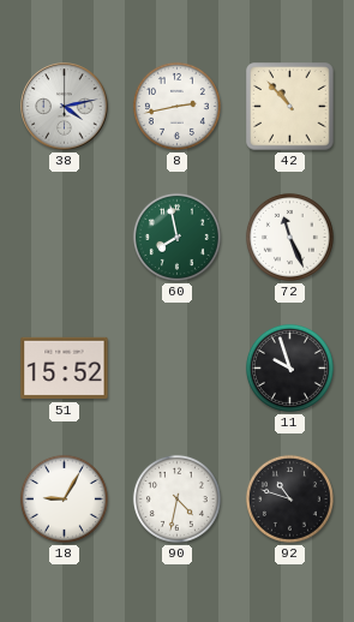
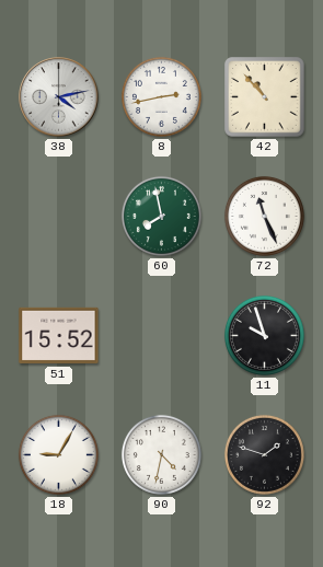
92: 10:48 -> 1:48 (264, 454)
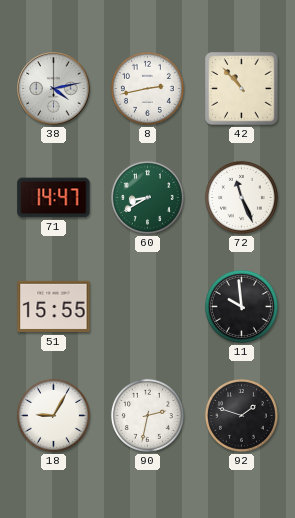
71: none -> 14:47 (54, 198)
60: 7:58 -> 8:40 (147, 197)
51: 15:52 -> 15:55 (54, 307)
11: 9:57 -> 9:59 (241, 306)
90: 4:32 -> 2:32 (147, 415)
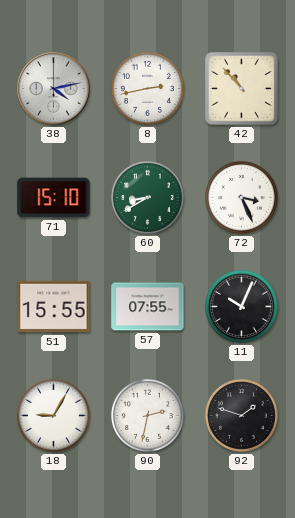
71: 14:47 -> 15:10 (54, 198)
72: 11:26 -> 3:26 (241, 197)
57: none -> 07:55 (148, 307)
11: 9:59 -> 10:04 (241, 306)
